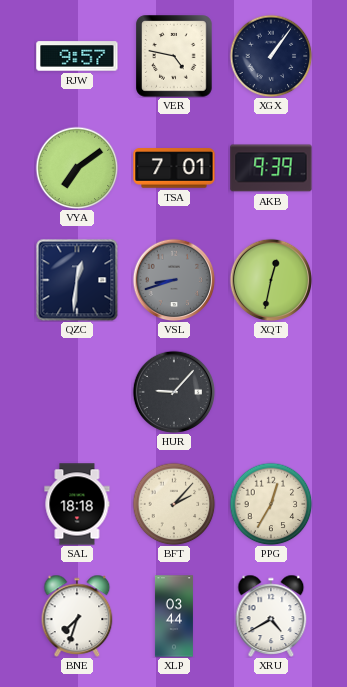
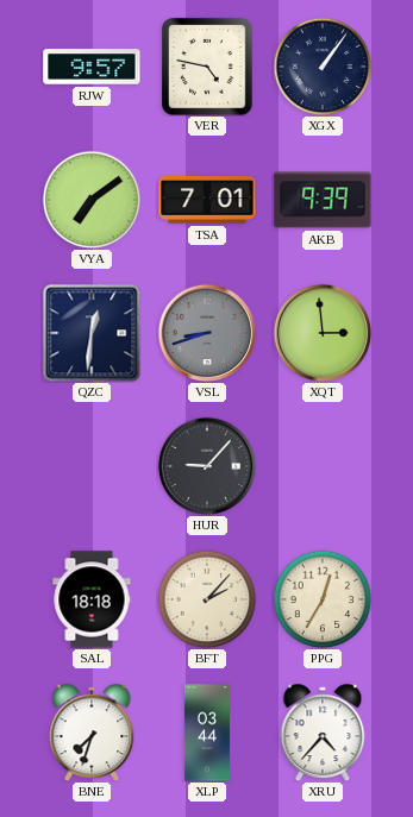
XQT: 12:32 -> 2:59 (323, 333)
XRU: 4:40 -> 4:37 (323, 733)
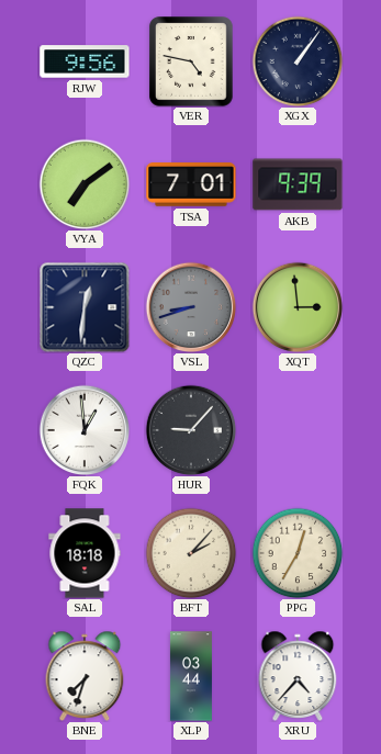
RJW: 9:57 -> 9:56 (85, 61)
FQK: none -> 12:59 (85, 430)
